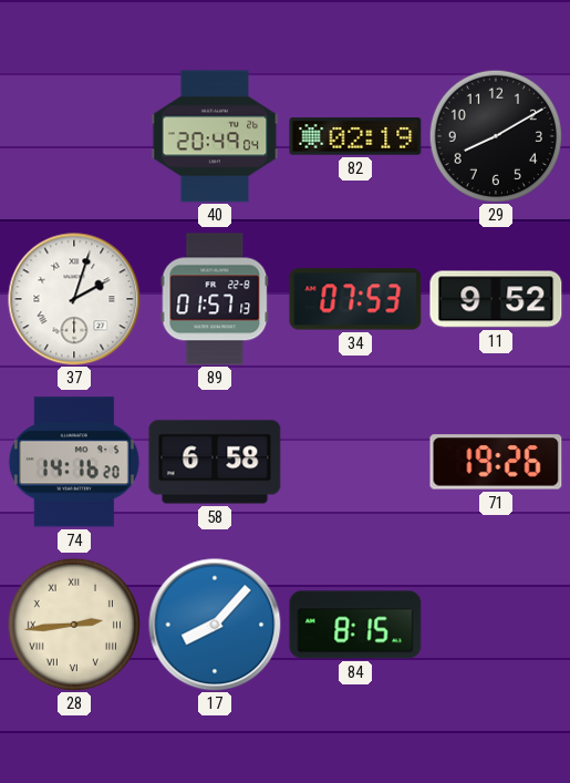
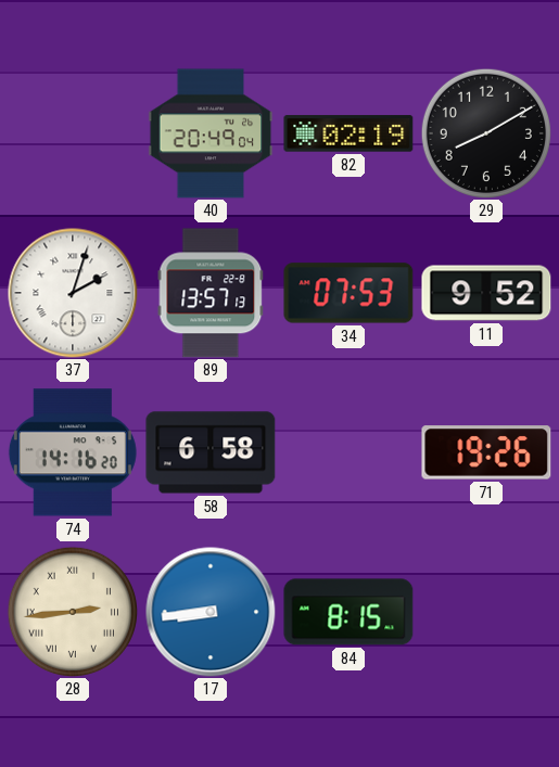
89: 01:57 -> 13:57 (211, 293)
17: 8:07 -> 8:44 (211, 612)
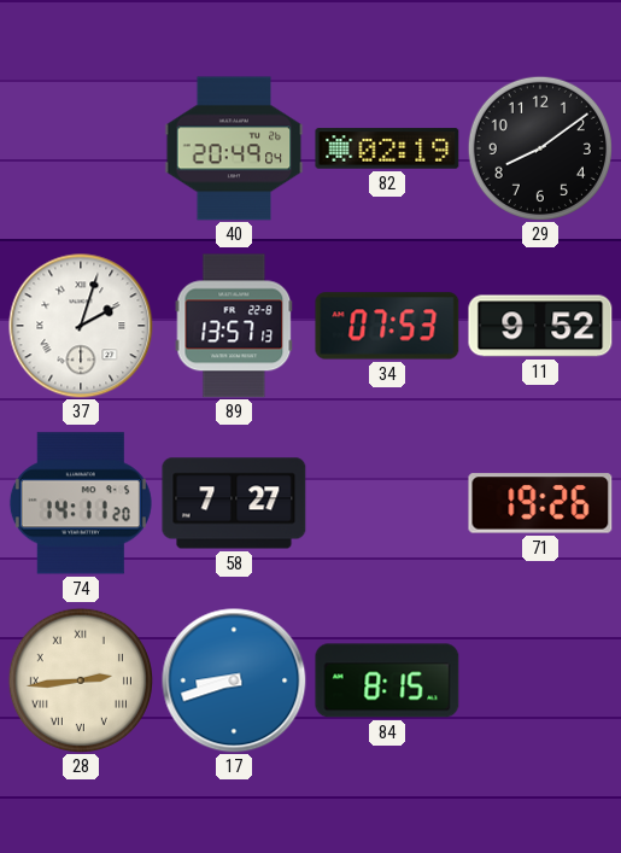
29: 8:10 -> 8:09 (540, 148)
74: 14:16 -> 14:11 (81, 503)
58: 6:58 -> 7:27 (234, 503)
17: 8:44 -> 8:42 (234, 680)
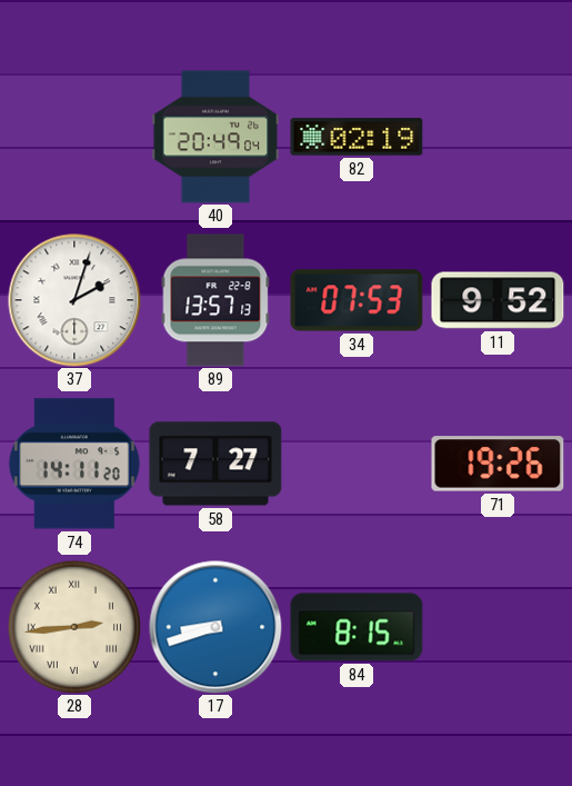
29: 8:09 -> none (540, 148)
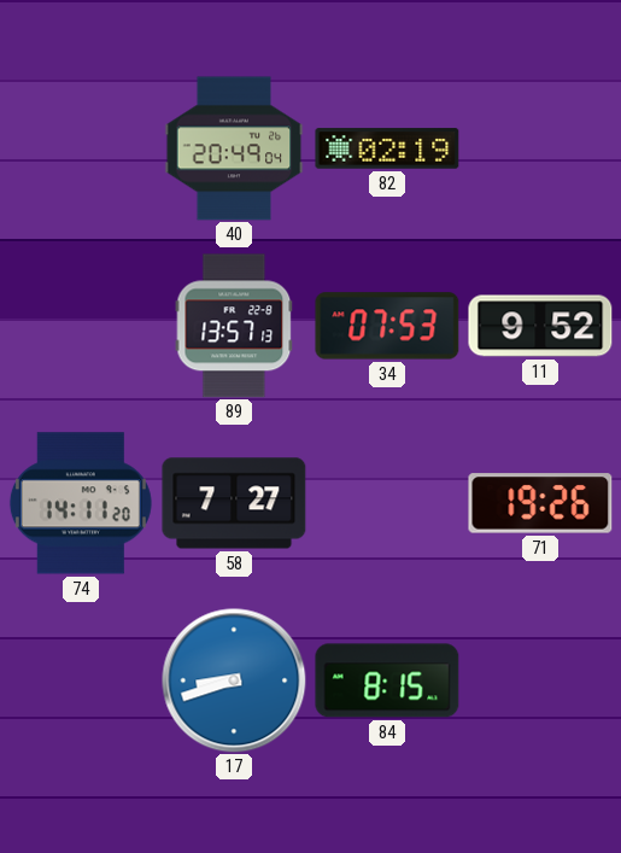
37: 2:03 -> none (74, 300)
28: 2:44 -> none (74, 627)
